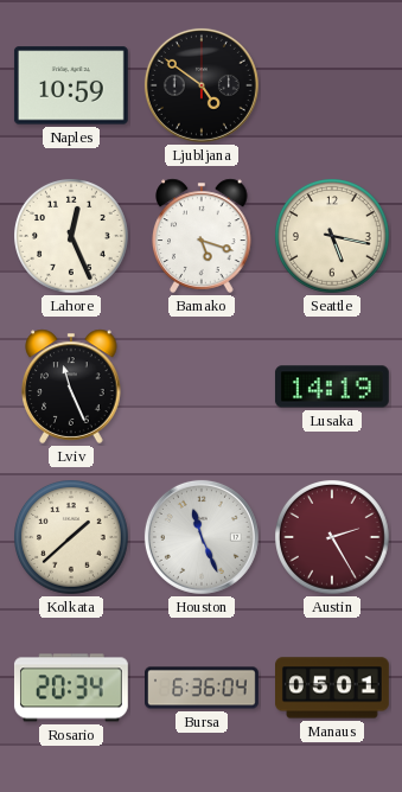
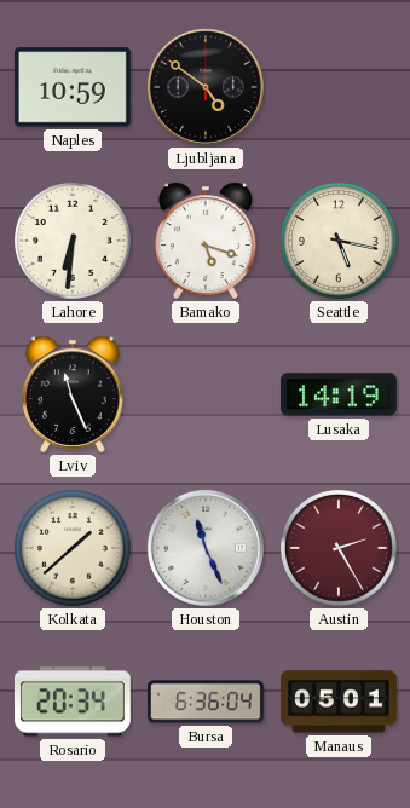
Lahore: 12:26 -> 6:31 (74, 242)
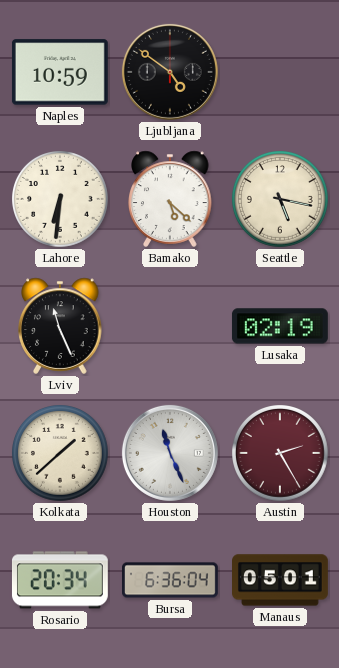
Bamako: 5:18 -> 5:22 (170, 199)
Lusaka: 14:19 -> 02:19 (280, 326)
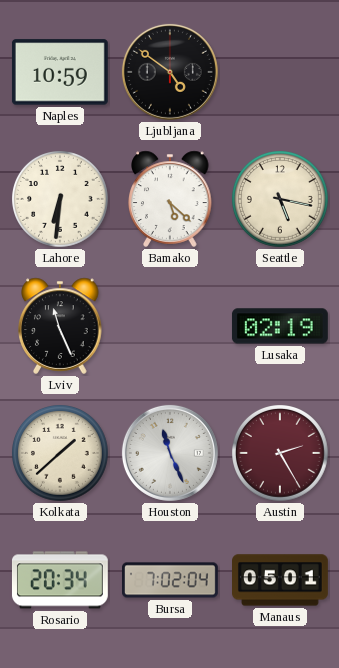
Bursa: 6:36 -> 7:02 (171, 580)
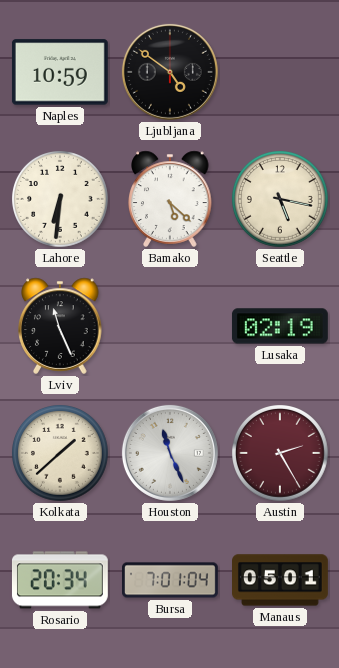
Bursa: 7:02 -> 7:01 (171, 580)
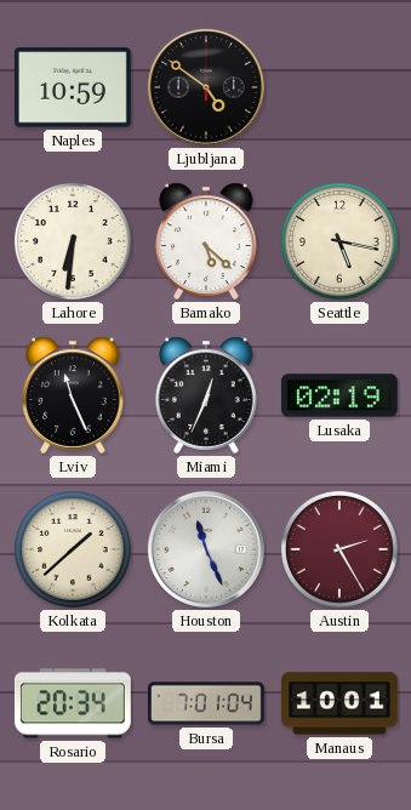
Miami: none -> 12:34 (206, 395)
Manaus: 05:01 -> 10:01 (341, 703)
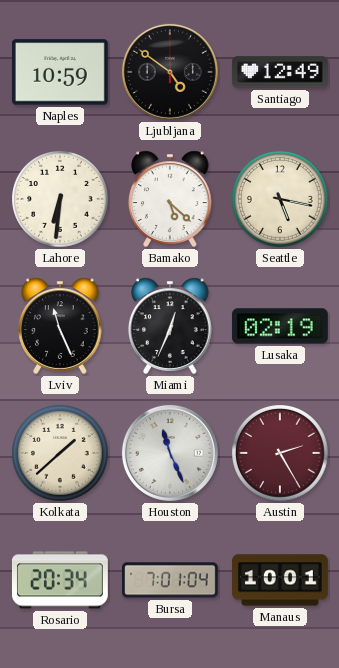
Santiago: none -> 12:49 (280, 72)
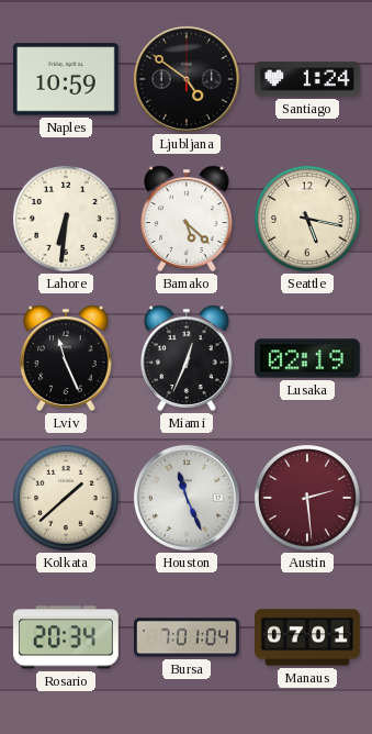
Santiago: 12:49 -> 1:24 (307, 79)
Austin: 2:25 -> 2:29 (308, 499)
Manaus: 10:01 -> 07:01 (308, 637)
